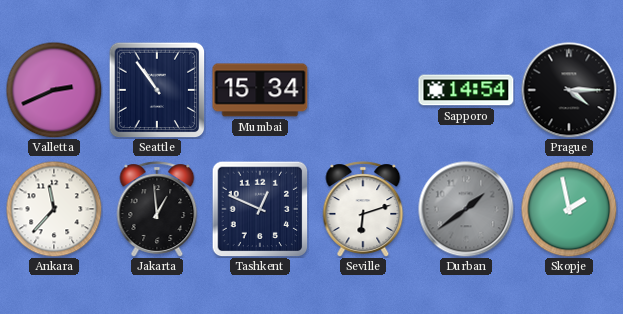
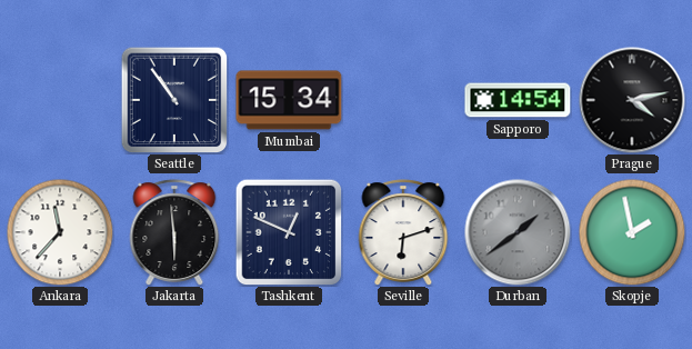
Valletta: 2:41 -> none (54, 90)
Prague: 4:15 -> 4:13 (632, 100)
Jakarta: 12:59 -> 5:59 (174, 232)
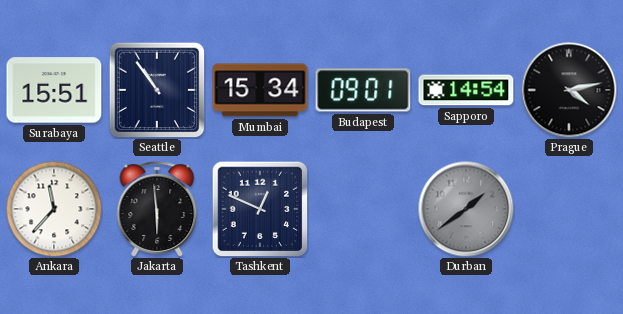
Surabaya: none -> 15:51 (54, 90)
Budapest: none -> 09:01 (363, 90)
Seville: 6:12 -> none (403, 232)
Skopje: 1:58 -> none (632, 232)
